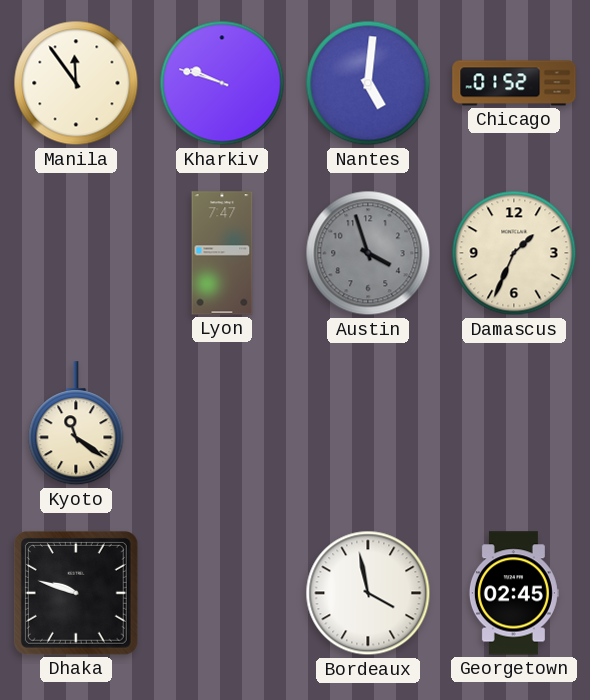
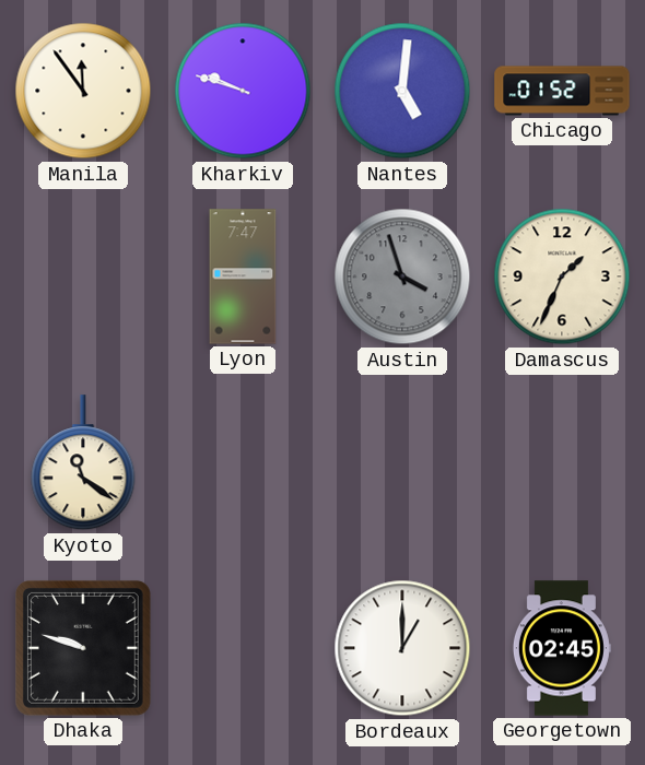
Bordeaux: 3:58 -> 1:00 (402, 648)
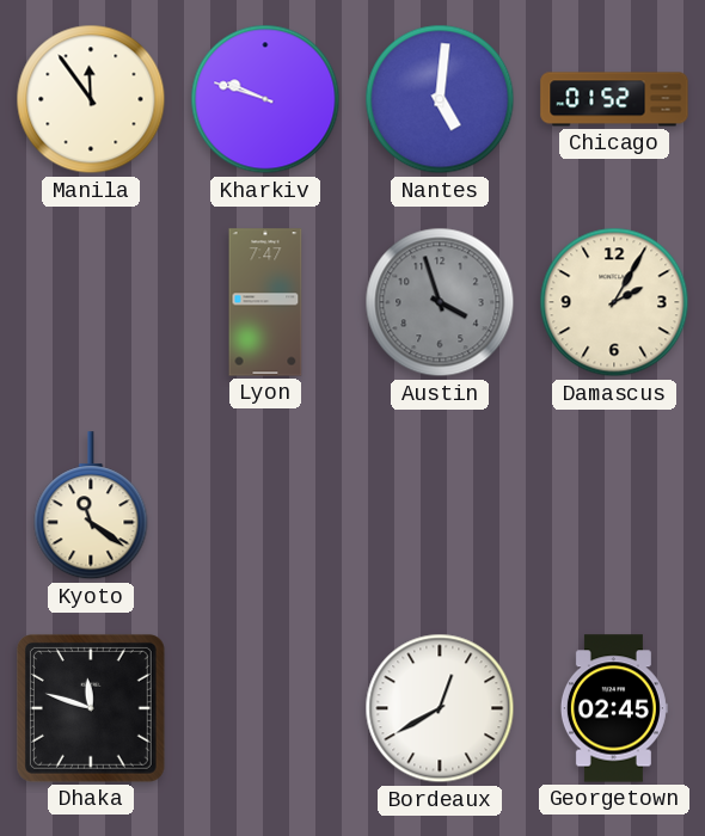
Damascus: 1:34 -> 2:05 (614, 302)
Dhaka: 9:48 -> 11:48 (91, 708)
Bordeaux: 1:00 -> 12:40 (440, 708)
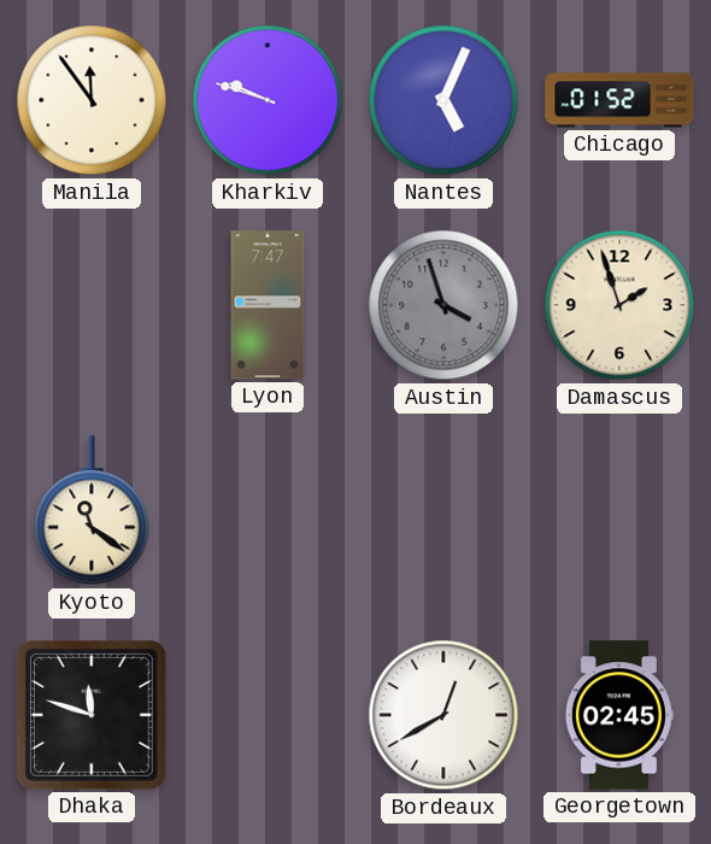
Nantes: 5:01 -> 5:04 (443, 100)
Damascus: 2:05 -> 1:57 (619, 305)
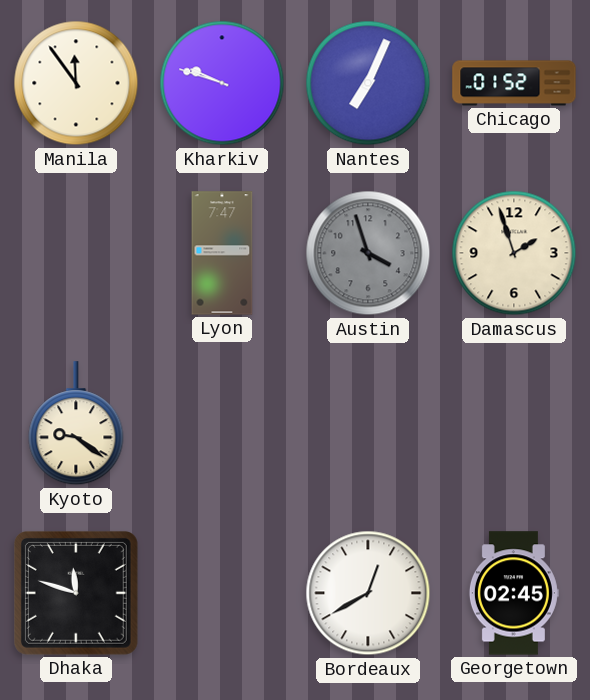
Nantes: 5:04 -> 7:04 (368, 83)
Kyoto: 11:21 -> 9:21 (76, 424)
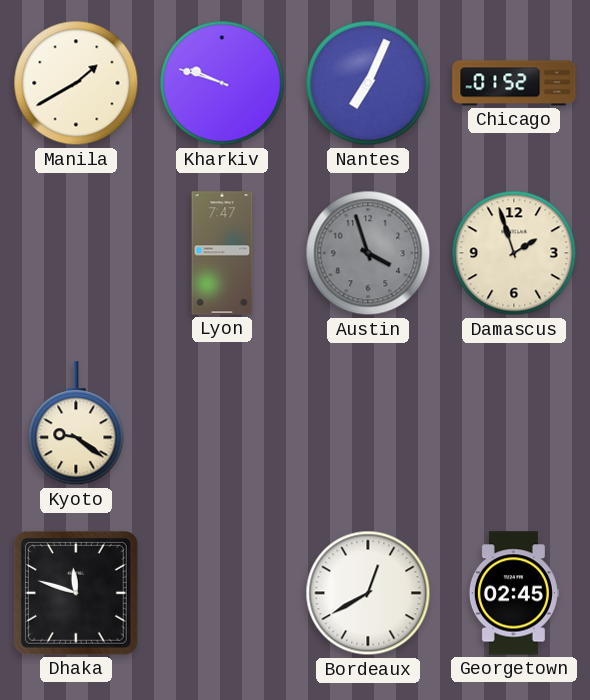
Manila: 11:54 -> 1:40 (76, 83)
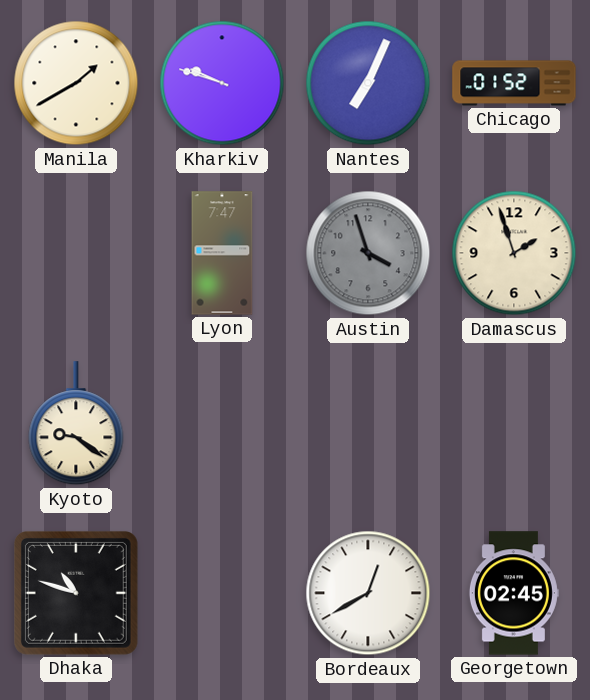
Dhaka: 11:48 -> 10:48 (76, 593)
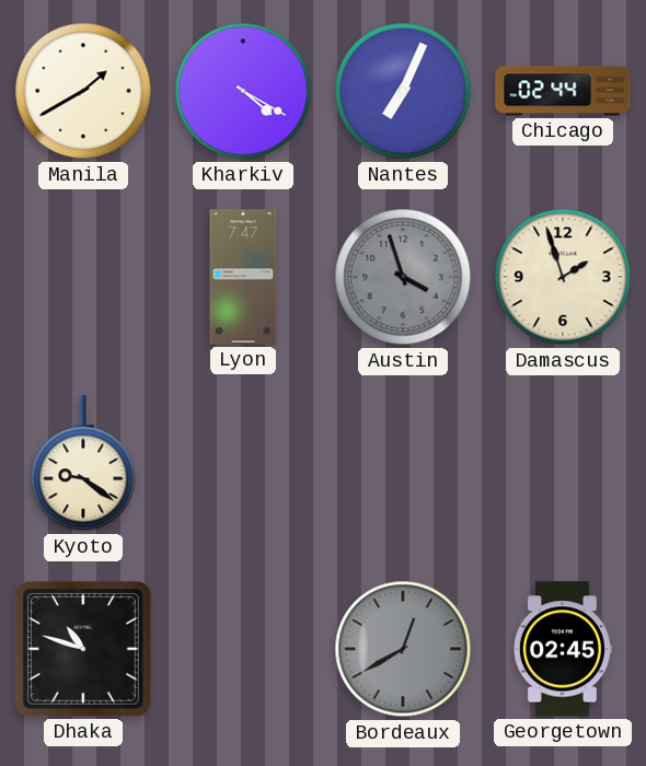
Kharkiv: 9:48 -> 4:20 (243, 91)
Chicago: 01:52 -> 02:44 (563, 91)
Bordeaux dial: white -> grey (403, 649)
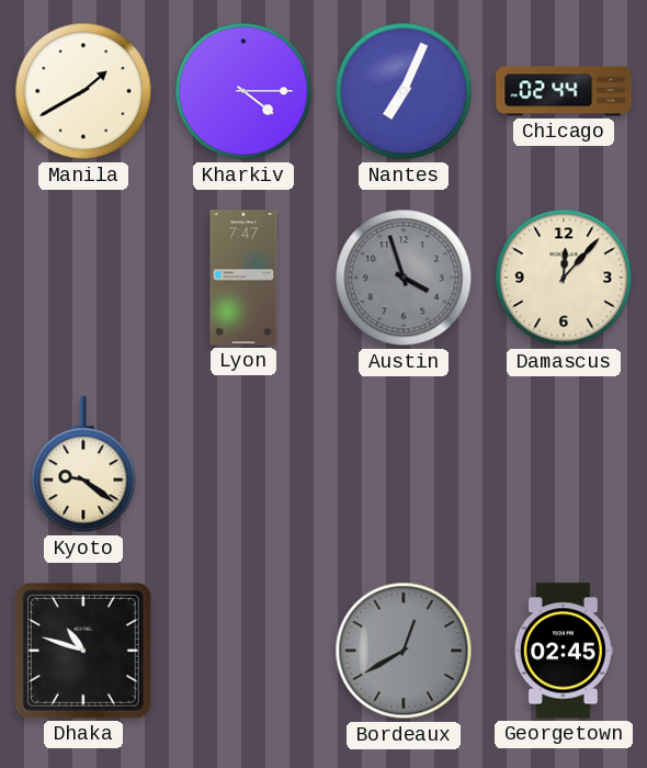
Kharkiv: 4:20 -> 4:15 (243, 91)
Damascus: 1:57 -> 12:07 (564, 278)
